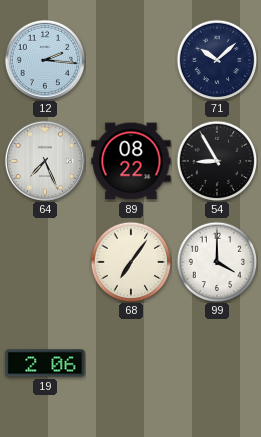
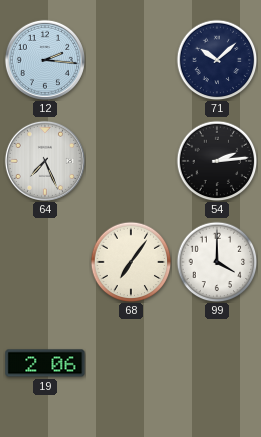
89: 08:22 -> none (131, 161)
54: 8:55 -> 2:14 (217, 161)
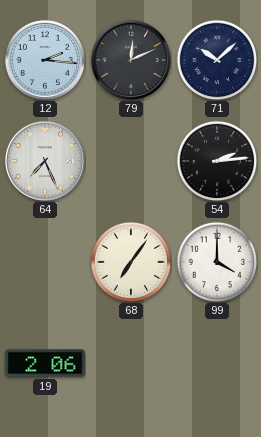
79: none -> 12:11 (131, 60)
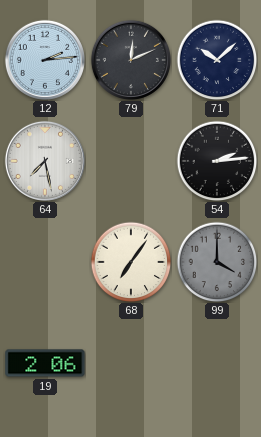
12: 2:16 -> 2:14 (45, 60)
64: 7:26 -> 7:28 (45, 161)
99 dial: white -> grey (217, 262)
